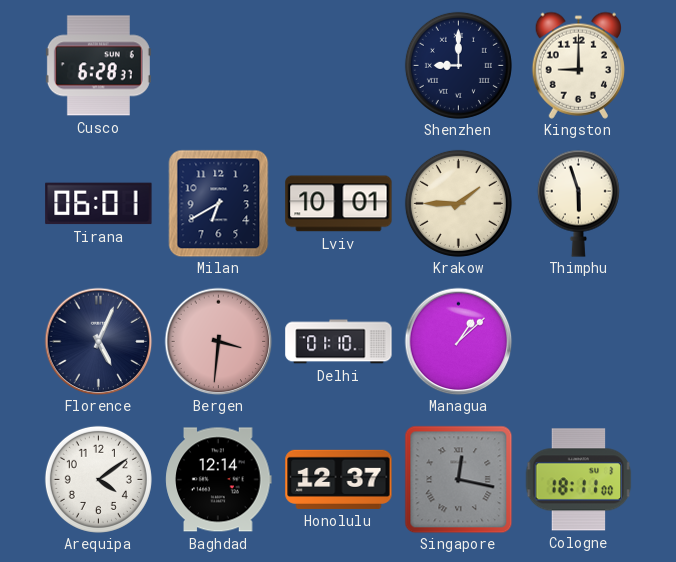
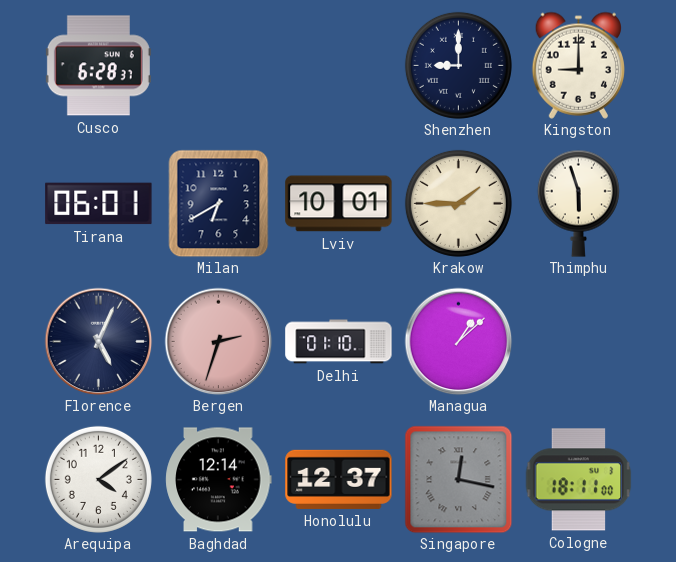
Bergen: 3:31 -> 2:33 (218, 341)
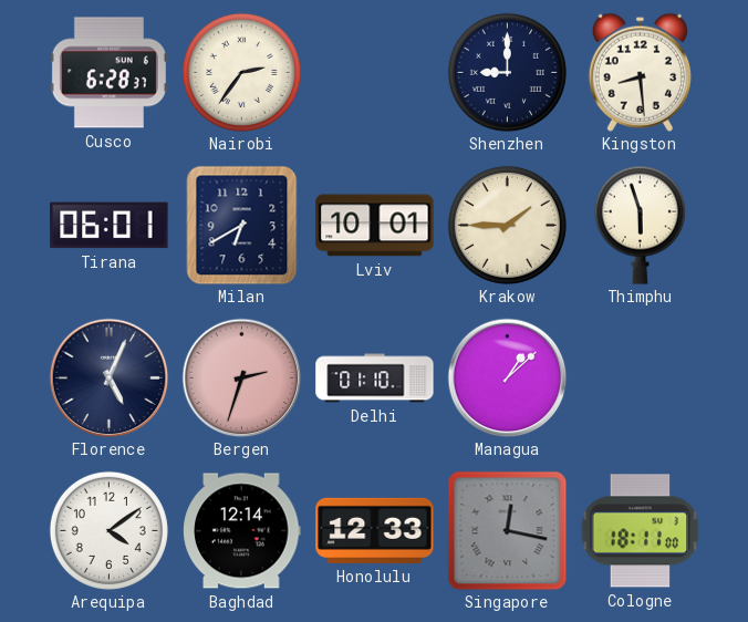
Nairobi: none -> 2:36 (241, 72)
Kingston: 9:00 -> 8:29 (640, 72)
Honolulu: 12:37 -> 12:33 (375, 530)
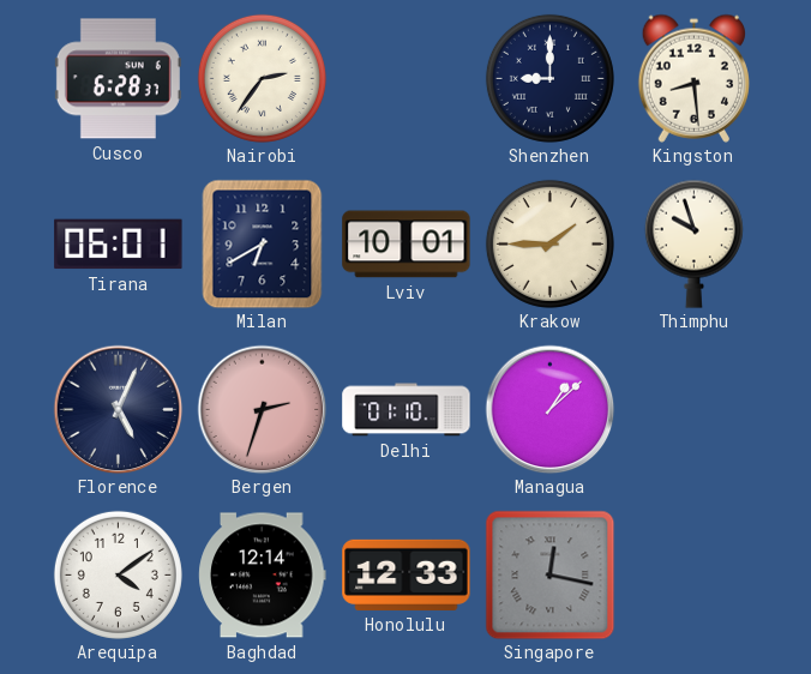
Thimphu: 5:57 -> 9:57 (693, 243)
Cologne: 18:11 -> none (640, 531)
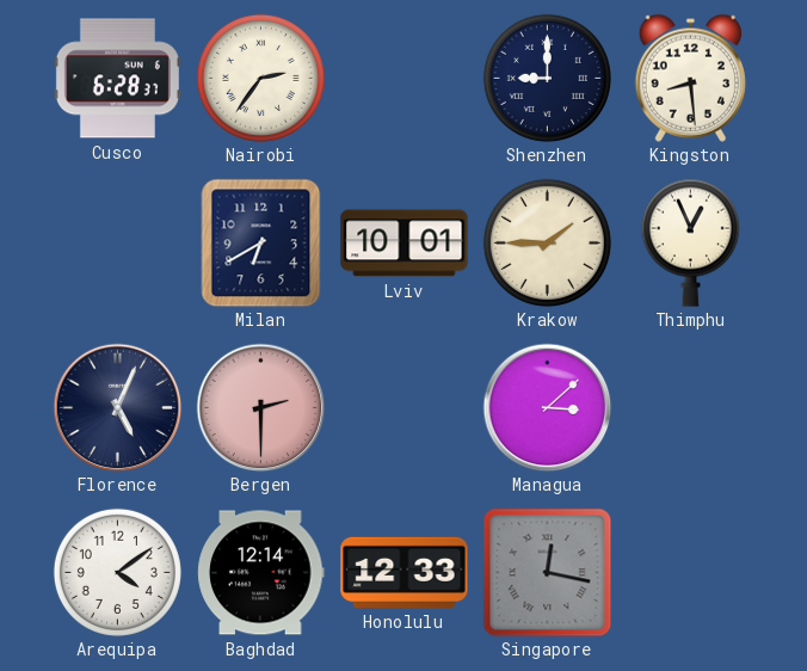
Tirana: 06:01 -> none (119, 245)
Thimphu: 9:57 -> 12:56 (690, 242)
Bergen: 2:33 -> 2:30 (260, 407)
Delhi: 01:10 -> none (407, 410)
Managua: 1:08 -> 3:08 (547, 407)
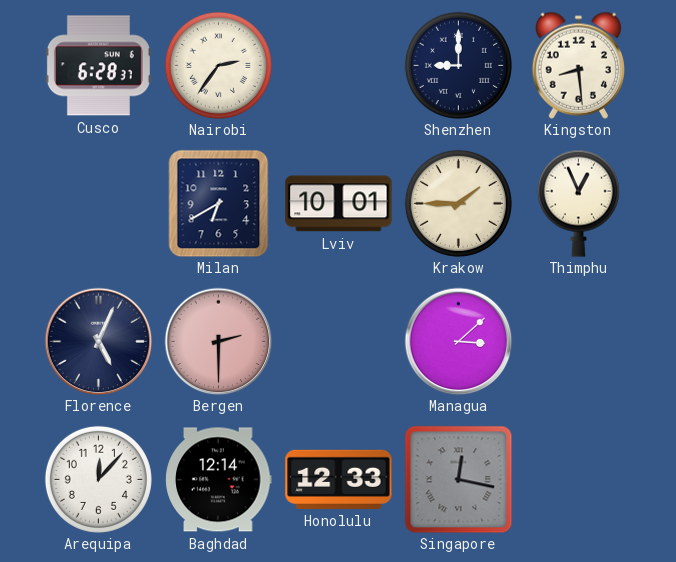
Arequipa: 4:09 -> 12:07 (98, 479)
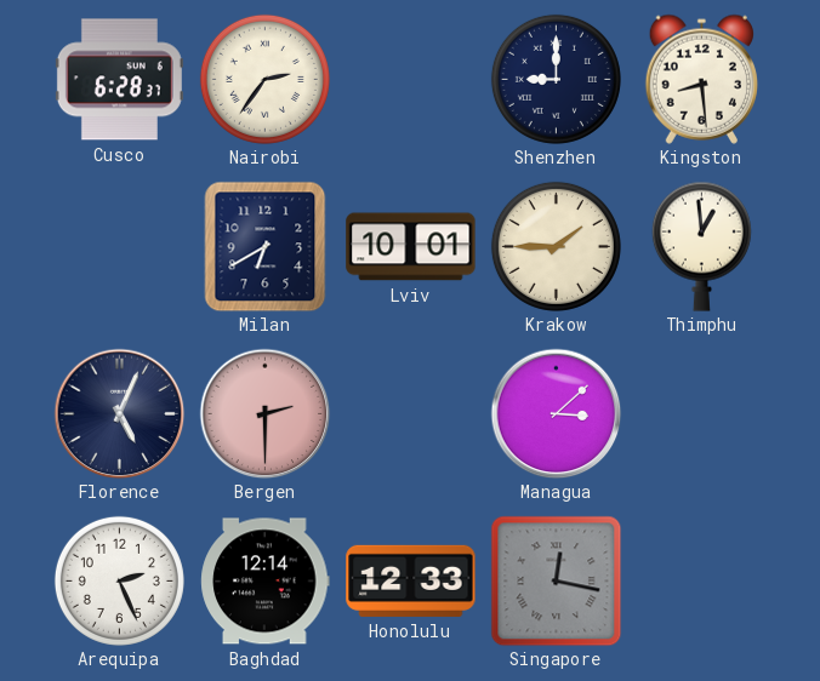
Thimphu: 12:56 -> 12:59 (701, 246)
Arequipa: 12:07 -> 2:26 (119, 580)
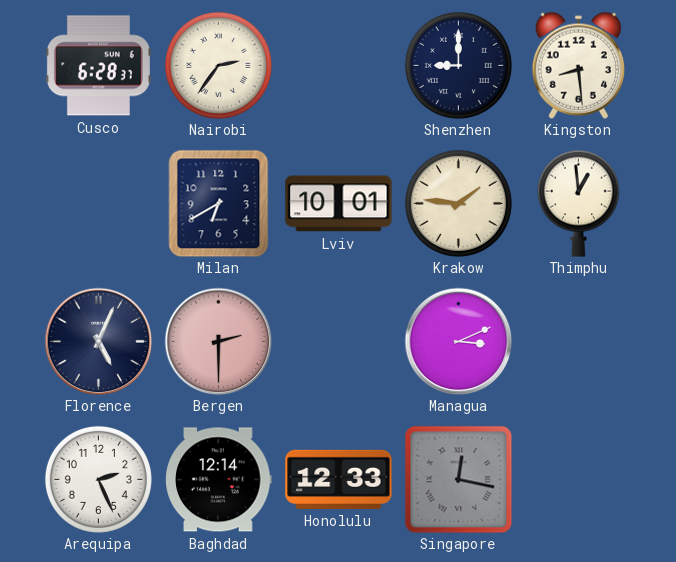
Krakow: 1:45 -> 1:46 (458, 203)
Managua: 3:08 -> 3:11 (458, 341)
